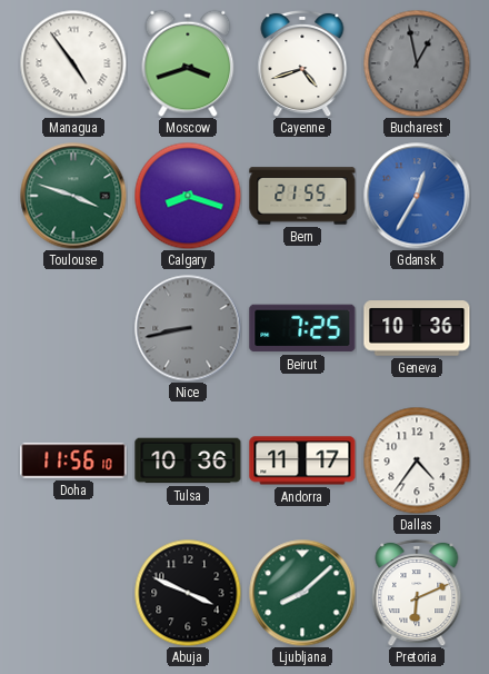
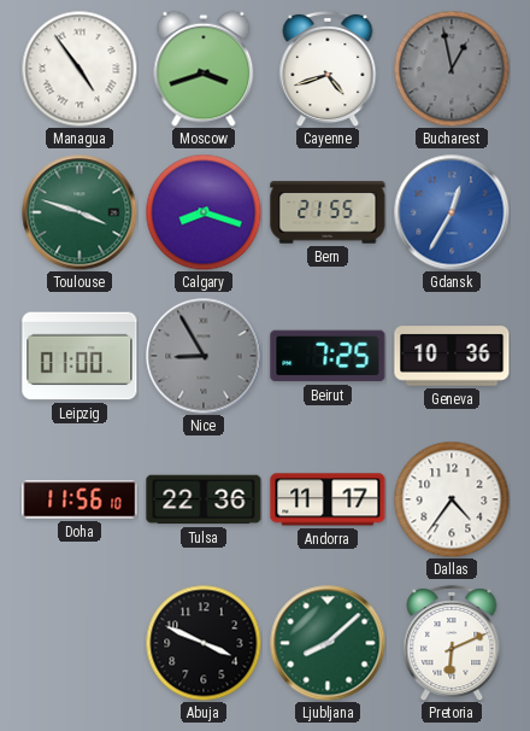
Leipzig: none -> 01:00 (79, 356)
Nice: 8:43 -> 8:55 (204, 356)
Tulsa: 10:36 -> 22:36 (204, 499)
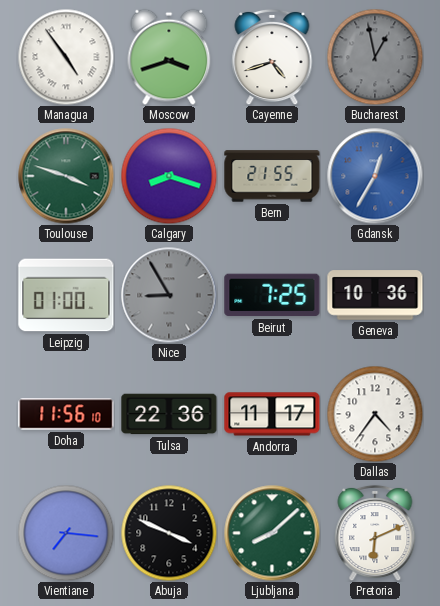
Vientiane: none -> 7:16 (66, 533)
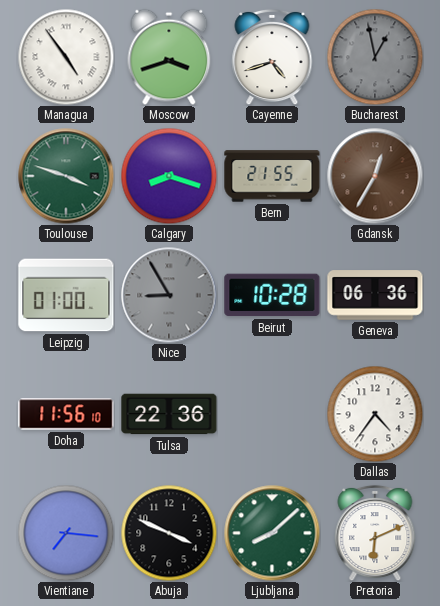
Gdansk dial: blue -> brown (375, 176)
Beirut: 7:25 -> 10:28 (272, 295)
Geneva: 10:36 -> 06:36 (375, 295)
Andorra: 11:17 -> none (272, 414)
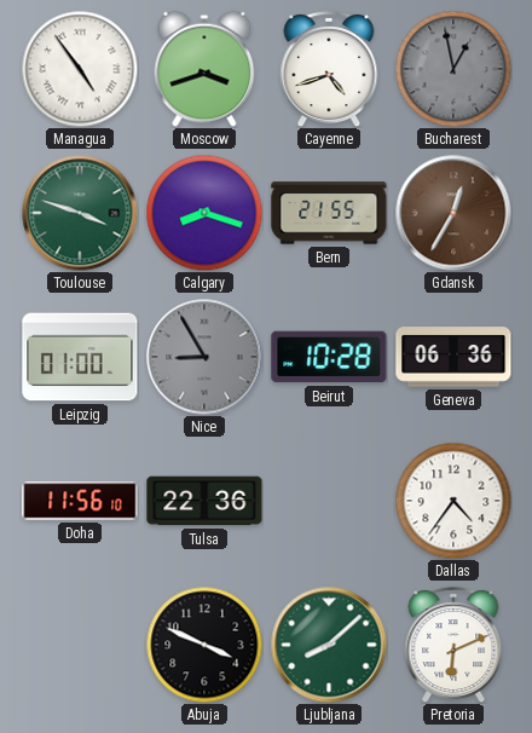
Vientiane: 7:16 -> none (66, 533)
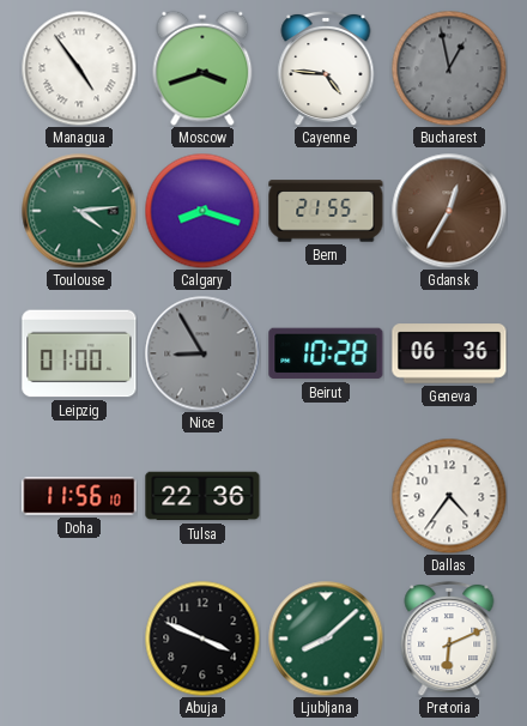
Cayenne: 4:42 -> 4:46 (326, 68)
Toulouse: 3:48 -> 4:14 (79, 211)
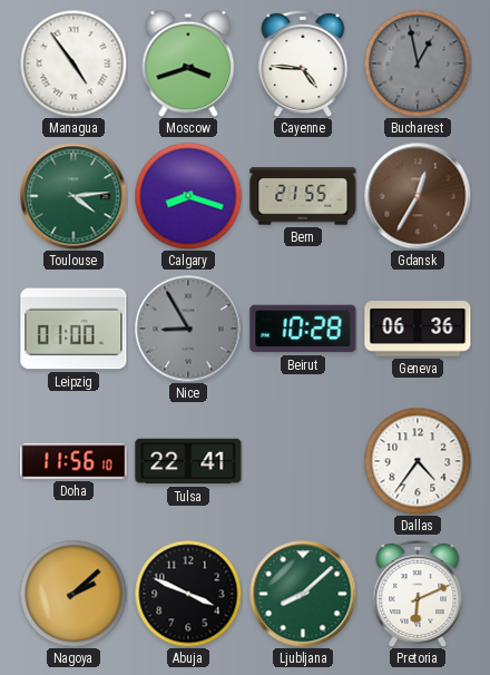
Tulsa: 22:36 -> 22:41 (188, 461)
Nagoya: none -> 2:08 (73, 594)
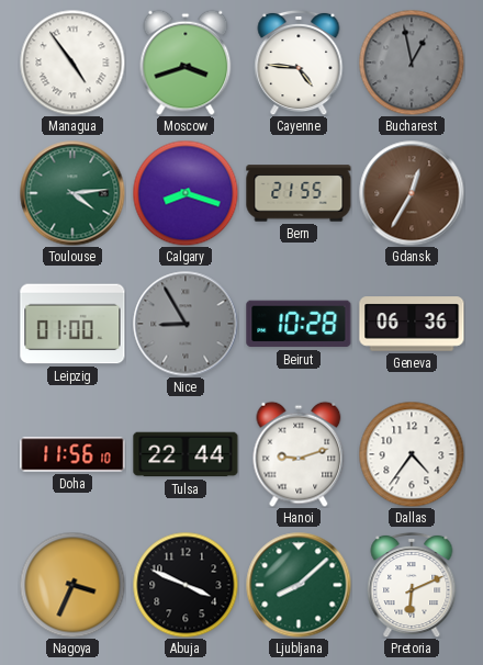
Tulsa: 22:41 -> 22:44 (186, 454)
Hanoi: none -> 9:12 (299, 454)
Nagoya: 2:08 -> 3:34 (72, 585)
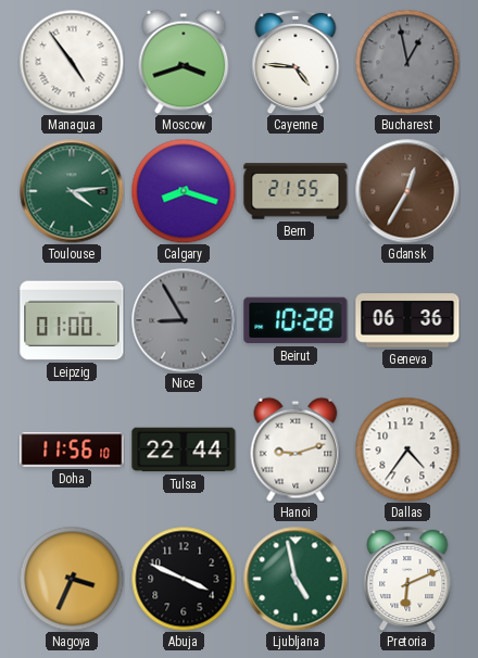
Ljubljana: 8:08 -> 4:58 (295, 579)
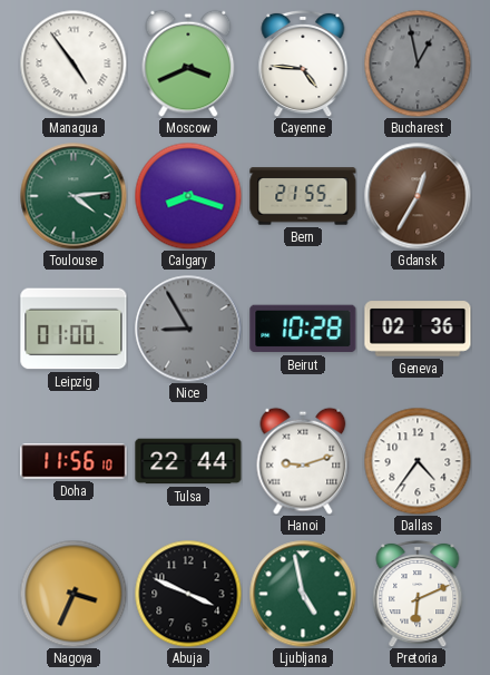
Moscow: 3:42 -> 3:41 (188, 63)
Geneva: 06:36 -> 02:36 (418, 329)
